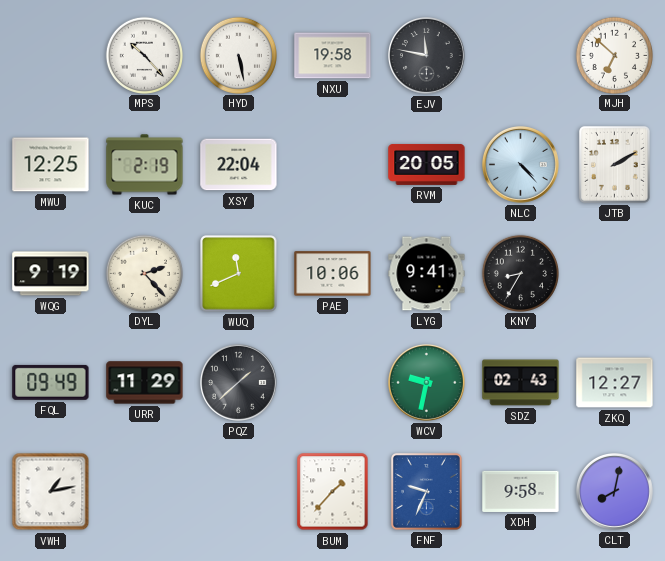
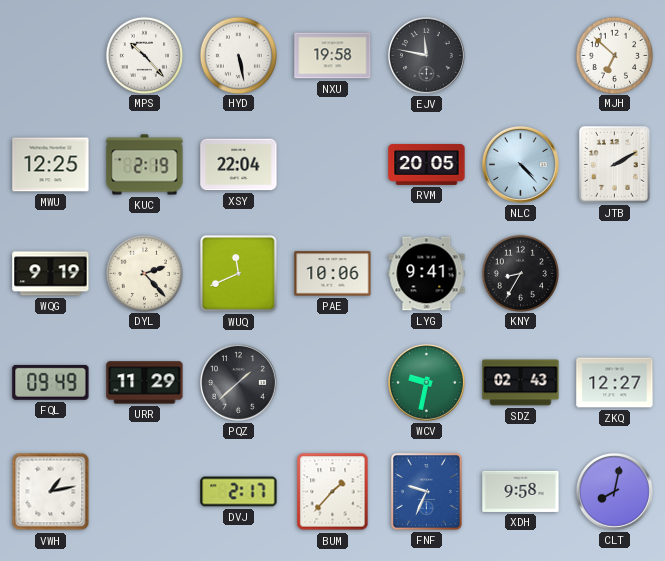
DVJ: none -> 2:17 (239, 492)
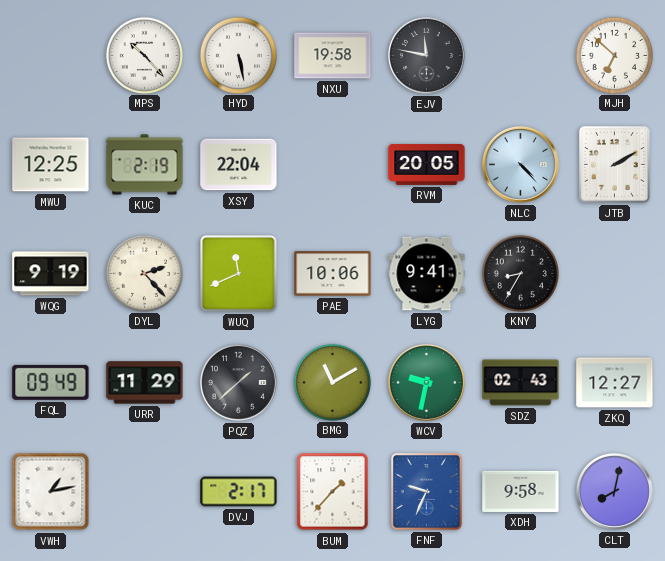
BMG: none -> 11:10 (332, 382)
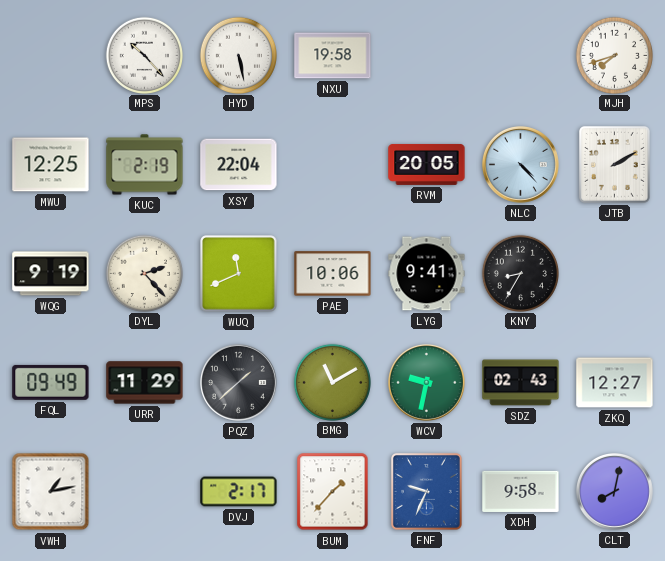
EJV: 11:47 -> none (426, 55)
MJH: 6:52 -> 7:42 (614, 55)
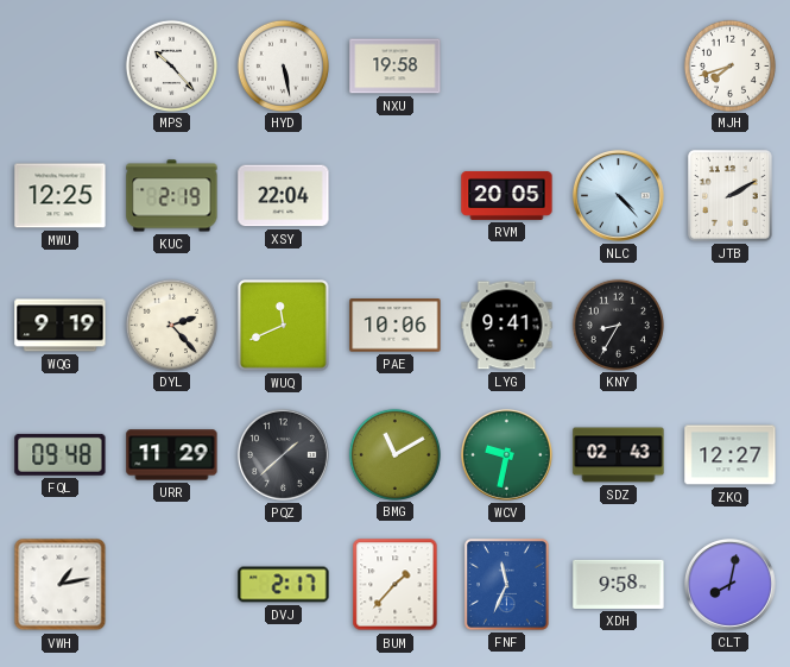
FQL: 09:49 -> 09:48 (61, 454)
FNF: 9:34 -> 11:34 (506, 584)
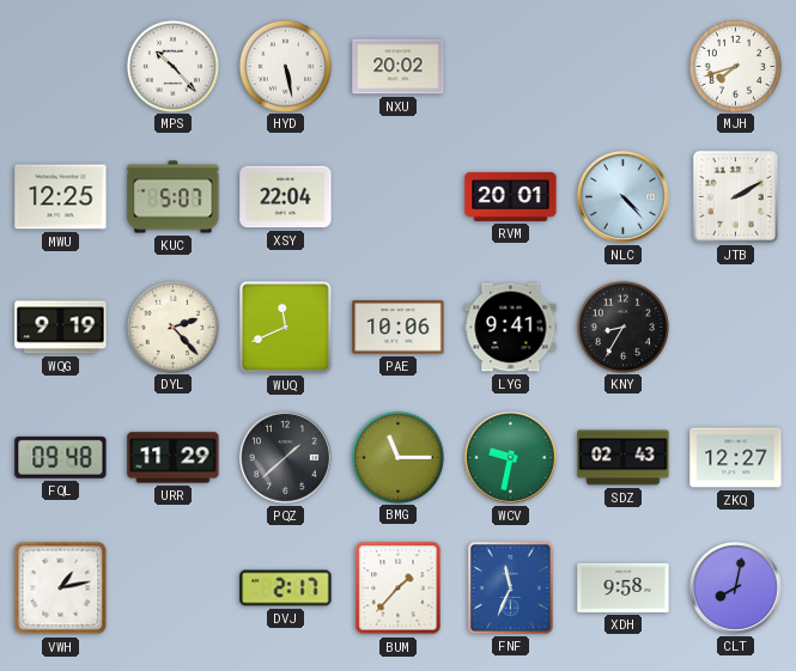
NXU: 19:58 -> 20:02 (399, 67)
KUC: 2:19 -> 5:07 (174, 197)
RVM: 20:05 -> 20:01 (511, 196)
BMG: 11:10 -> 11:15 (397, 457)
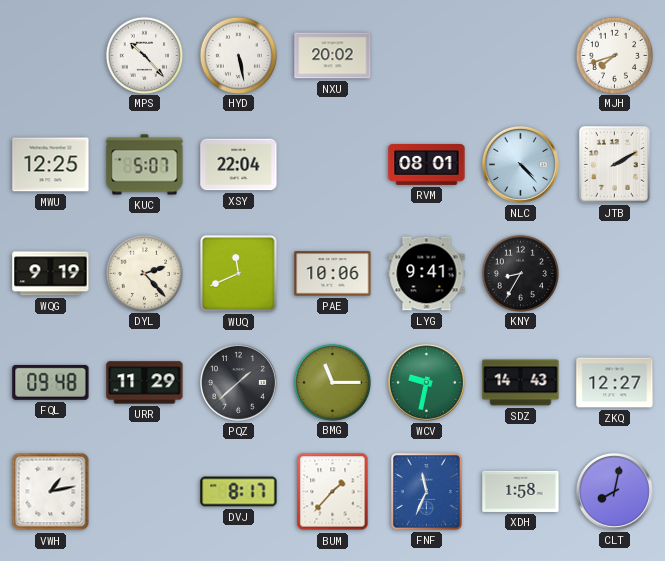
RVM: 20:01 -> 08:01 (427, 164)
SDZ: 02:43 -> 14:43 (521, 383)
DVJ: 2:17 -> 8:17 (239, 492)
XDH: 9:58 -> 1:58 (521, 491)
